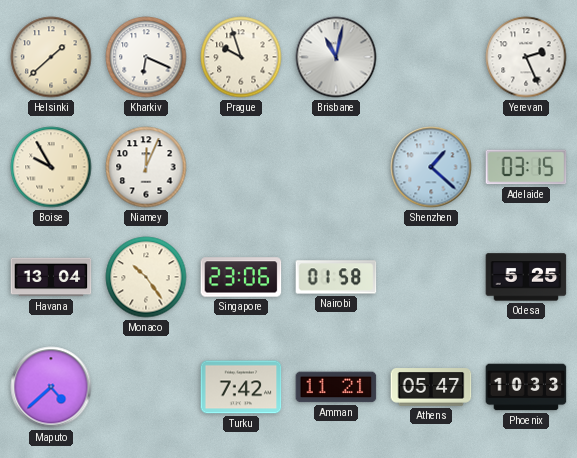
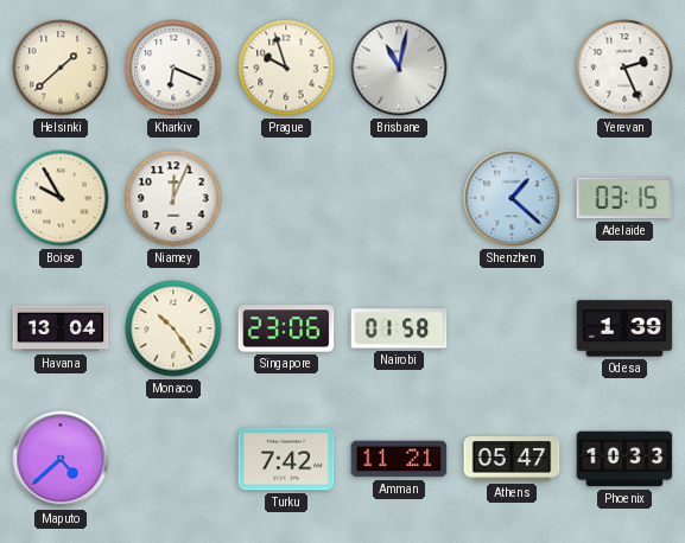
Odesa: 5:25 -> 1:39 (624, 328)
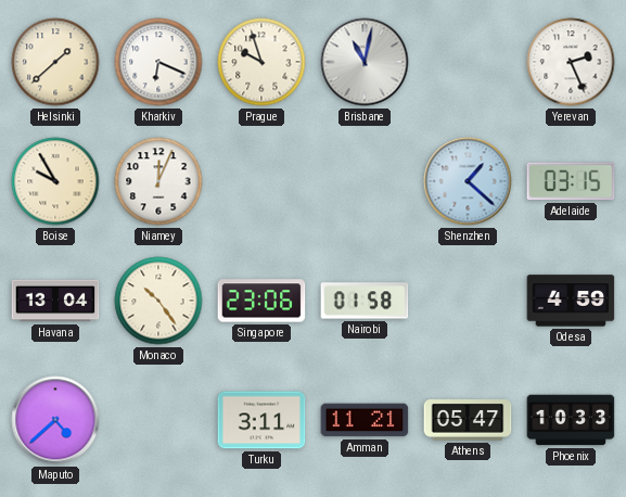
Odesa: 1:39 -> 4:59 (571, 301)
Turku: 7:42 -> 3:11 (261, 420)
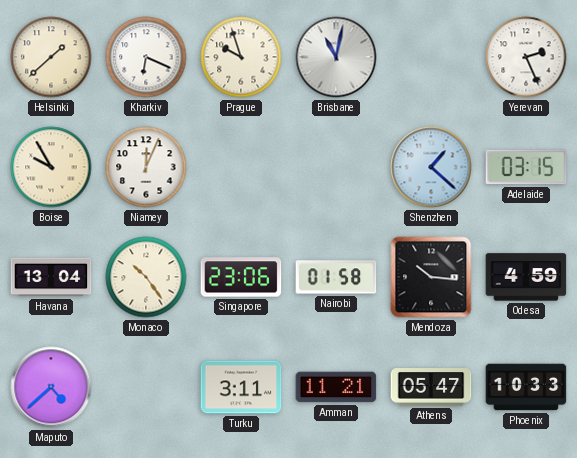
Mendoza: none -> 10:16 (431, 277)
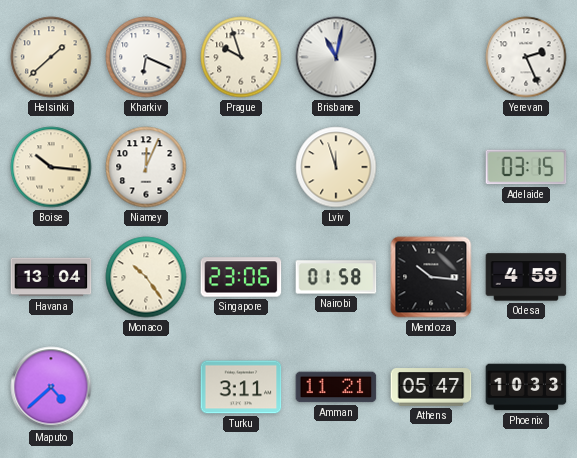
Boise: 9:55 -> 10:16 (51, 167)
Lviv: none -> 11:57 (336, 167)
Shenzhen: 1:22 -> none (431, 167)
